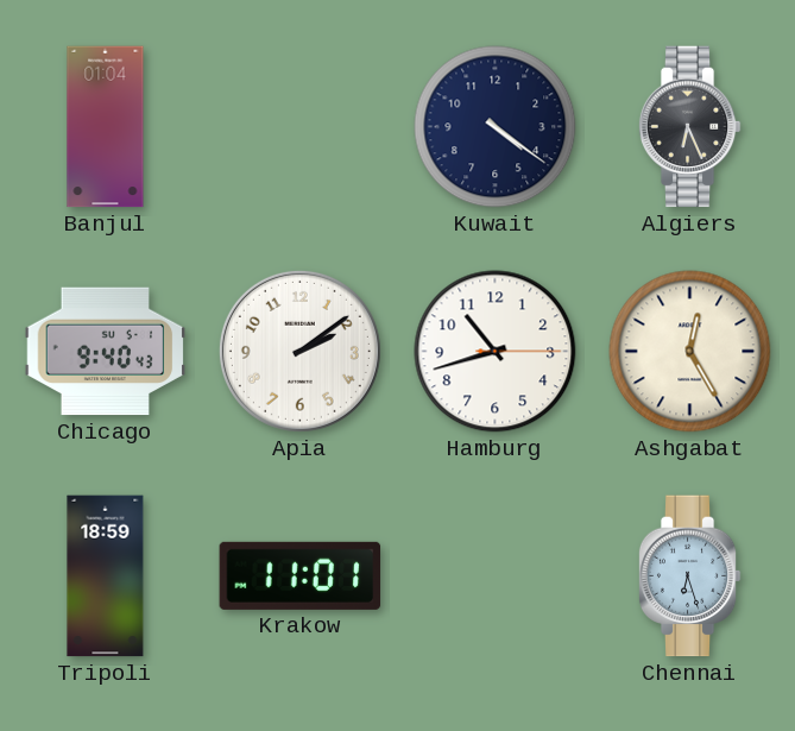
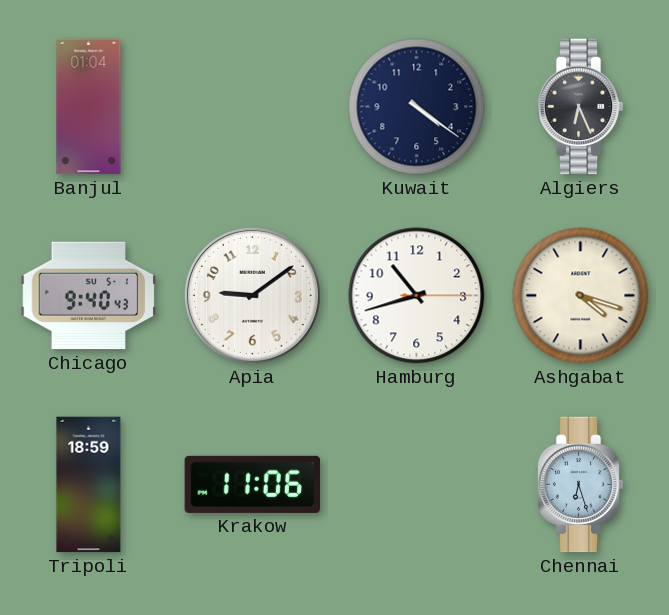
Apia: 2:09 -> 9:09 (252, 295)
Ashgabat: 12:25 -> 4:18 (581, 296)
Krakow: 11:01 -> 11:06 (253, 484)
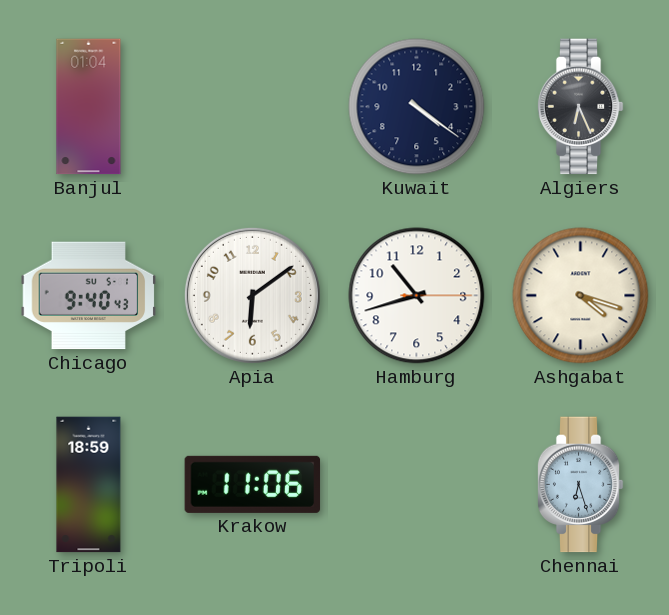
Apia: 9:09 -> 6:09 (252, 295)
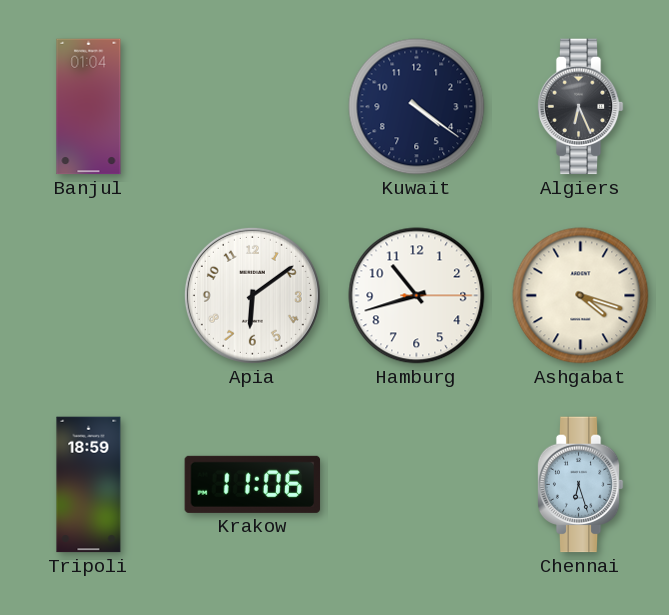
Chicago: 9:40 -> none (89, 296)
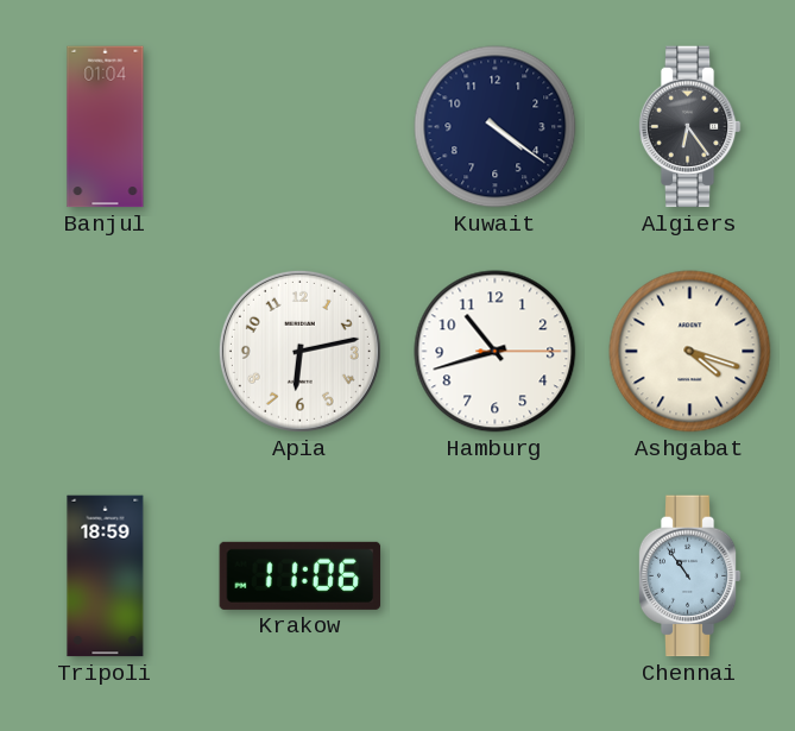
Algiers: 6:26 -> 6:24 (689, 127)
Apia: 6:09 -> 6:13 (299, 351)
Chennai: 6:27 -> 10:54 (689, 576)
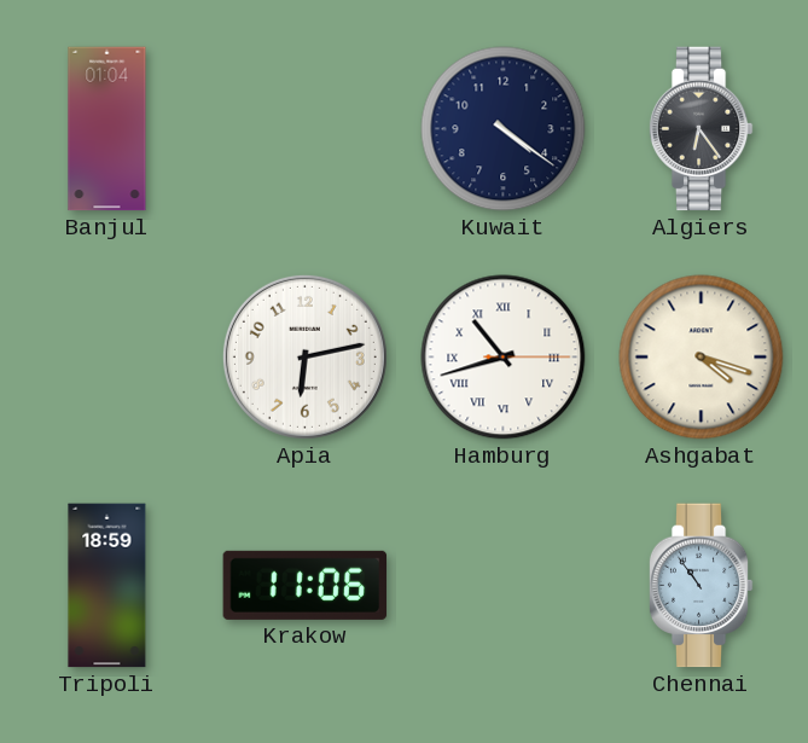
Hamburg numerals: Arabic -> Roman (504, 358)
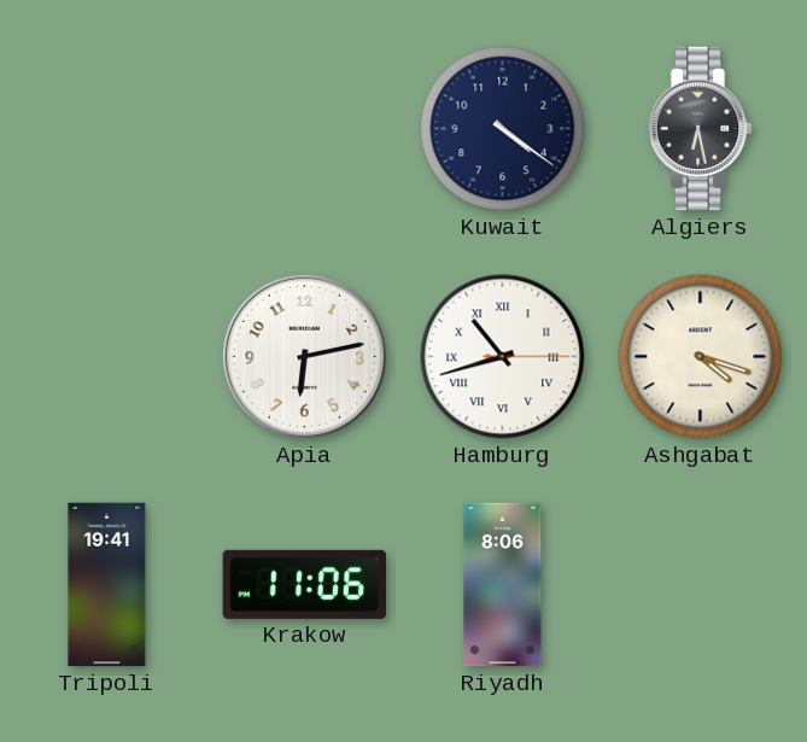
Banjul: 01:04 -> none (107, 129)
Algiers: 6:24 -> 6:28 (700, 129)
Tripoli: 18:59 -> 19:41 (107, 585)
Riyadh: none -> 8:06 (503, 585)
Chennai: 10:54 -> none (701, 586)
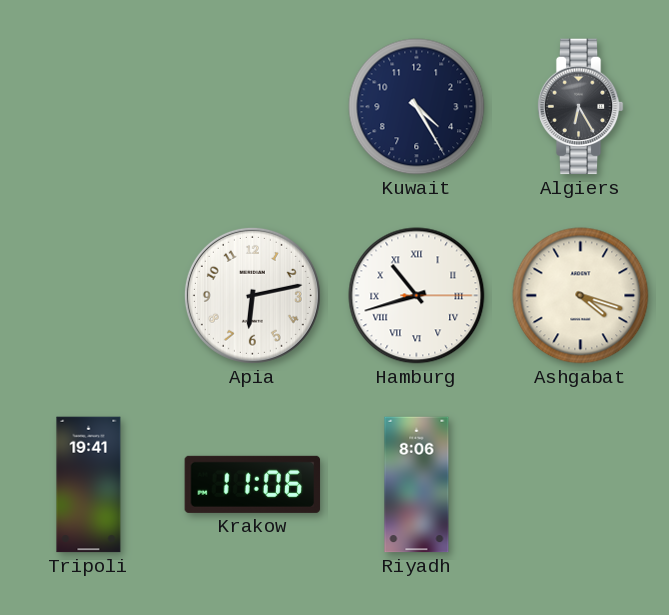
Kuwait: 4:21 -> 4:25 (417, 107)
Algiers: 6:28 -> 6:25 (580, 107)
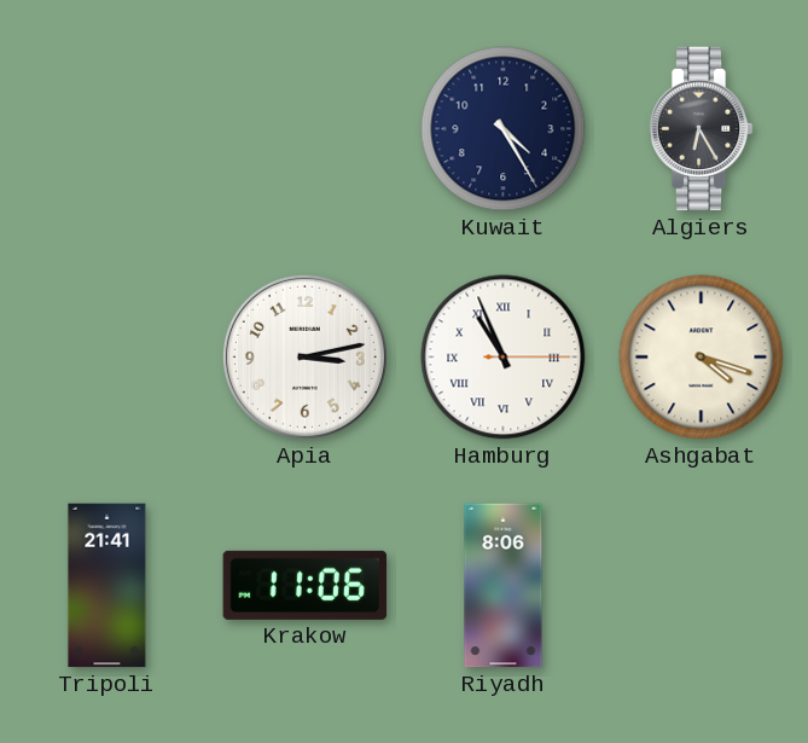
Apia: 6:13 -> 3:13 (304, 356)
Hamburg: 10:42 -> 10:56 (504, 358)
Tripoli: 19:41 -> 21:41 (107, 586)
